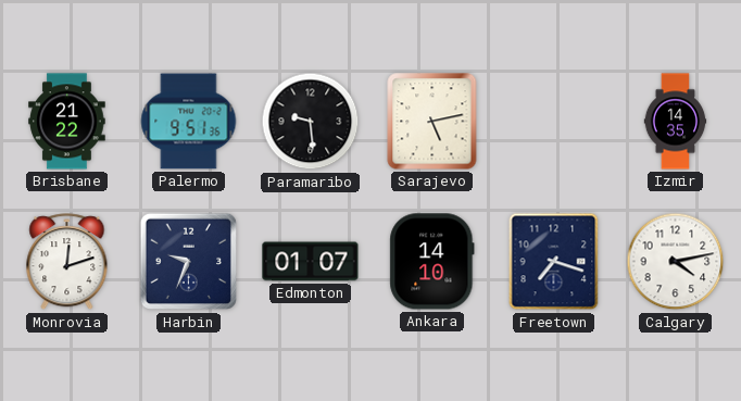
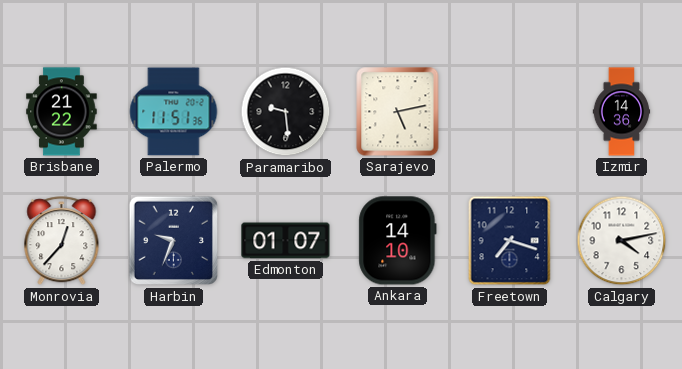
Palermo: 9:51 -> 11:51 (174, 112)
Izmir: 14:35 -> 14:36 (622, 112)
Monrovia: 12:12 -> 12:37 (62, 241)
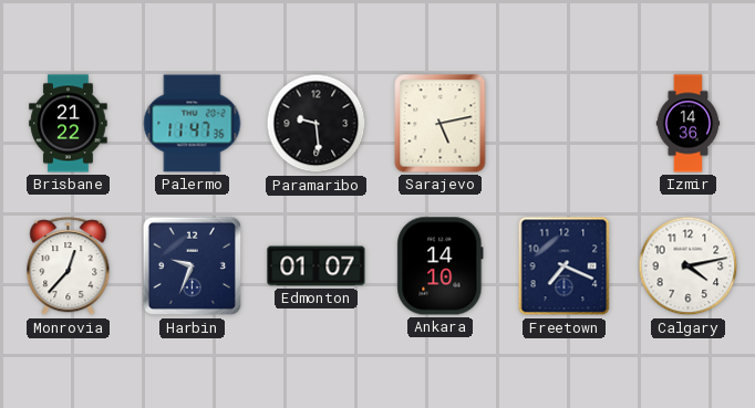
Palermo: 11:51 -> 11:47 (193, 124)
Freetown: 7:18 -> 7:19 (565, 266)
